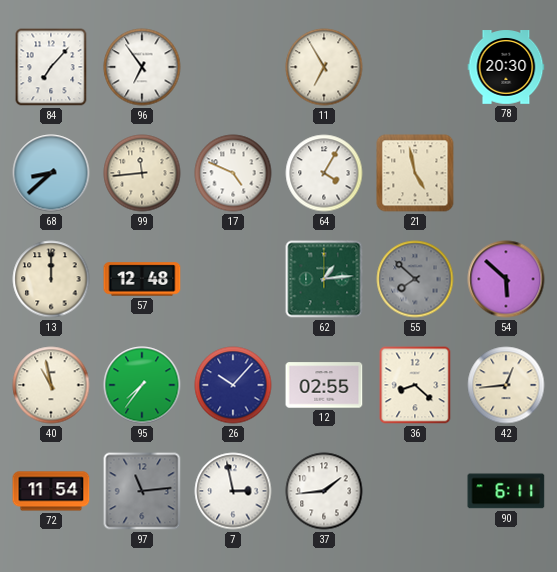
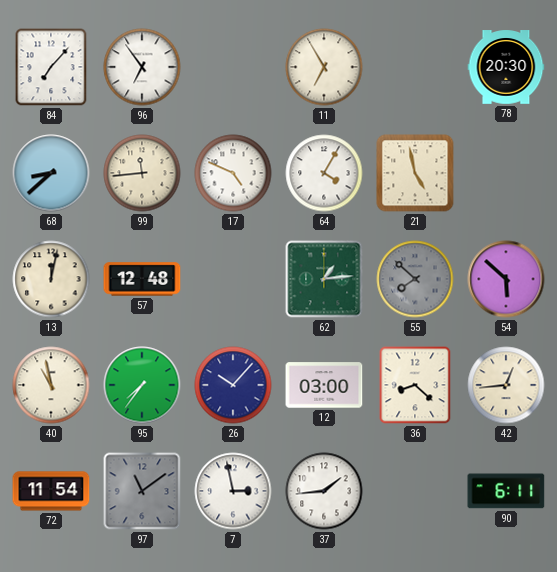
13: 12:00 -> 12:02 (51, 279)
12: 02:55 -> 03:00 (324, 385)
97: 11:14 -> 11:09 (142, 491)
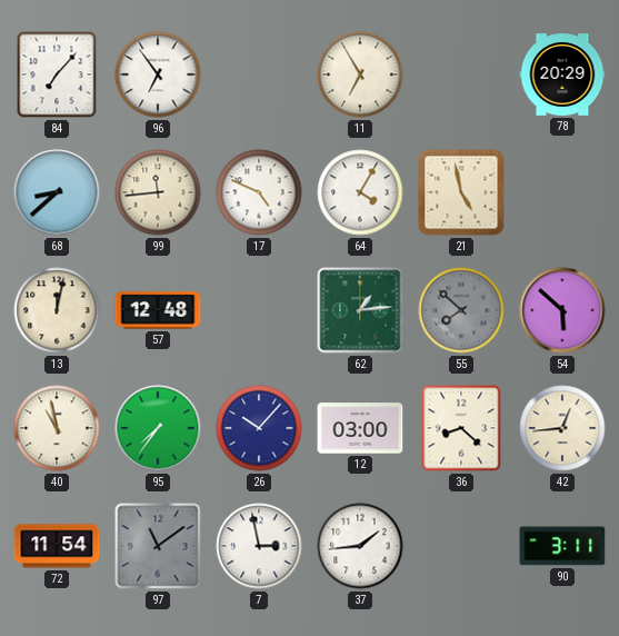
78: 20:30 -> 20:29 (562, 74)
90: 6:11 -> 3:11 (562, 546)
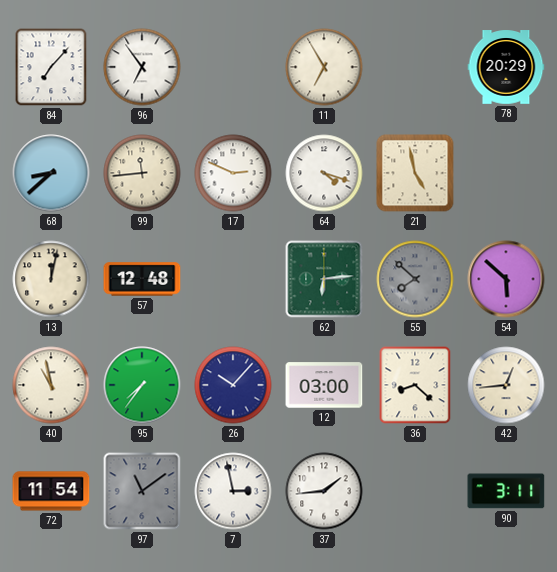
17: 4:49 -> 2:49 (233, 173)
64: 4:05 -> 4:18 (324, 173)
62: 1:14 -> 6:14 (324, 279)
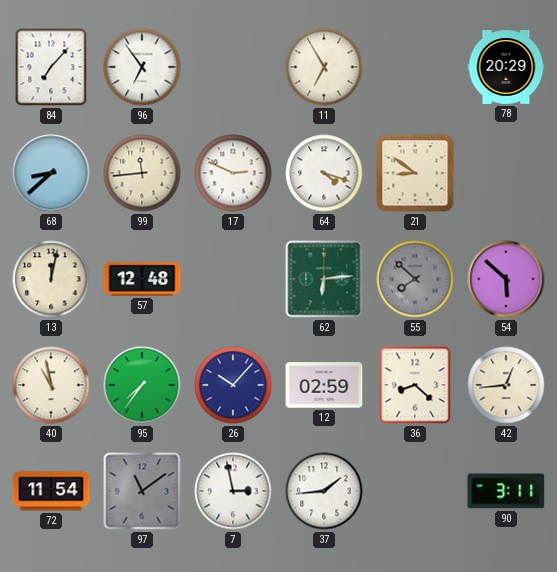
21: 4:58 -> 8:51 (415, 173)
12: 03:00 -> 02:59 (324, 385)
